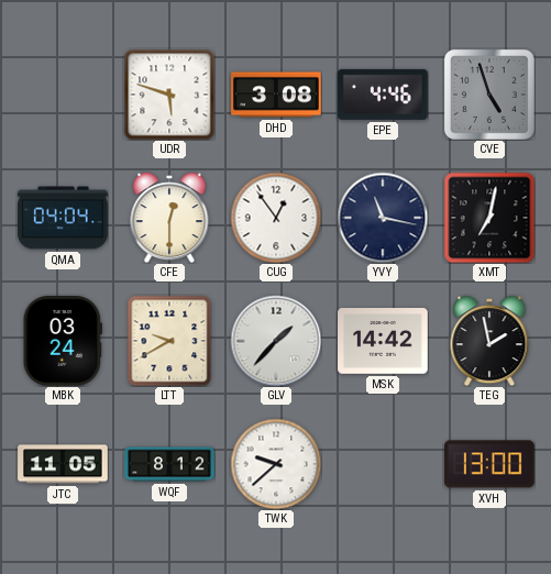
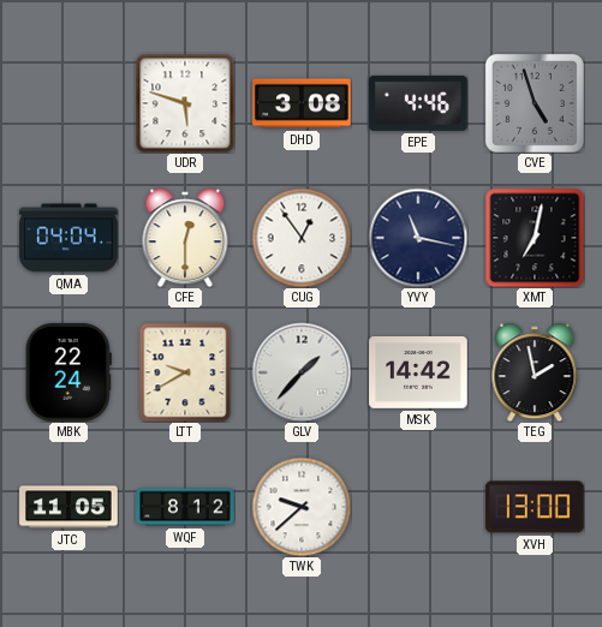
MBK: 03:24 -> 22:24 (68, 374)
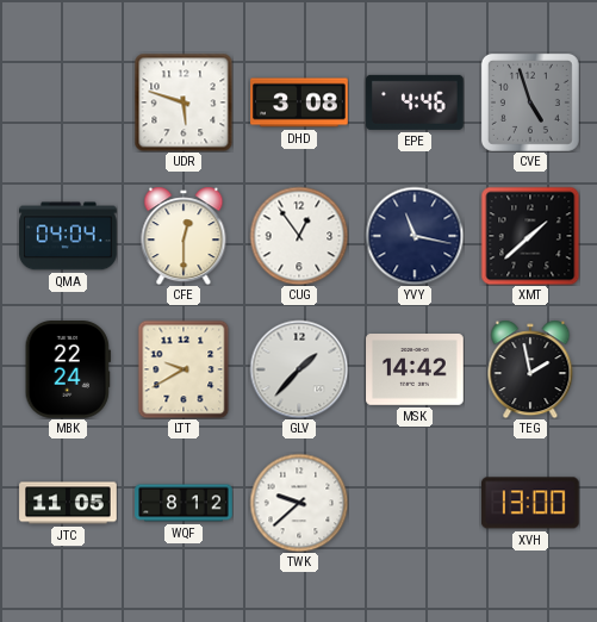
XMT: 7:02 -> 1:38 (530, 236)
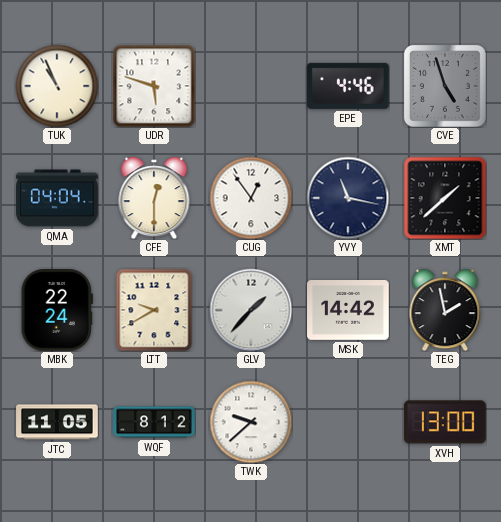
TUK: none -> 10:56 (57, 86)
DHD: 3:08 -> none (299, 102)
